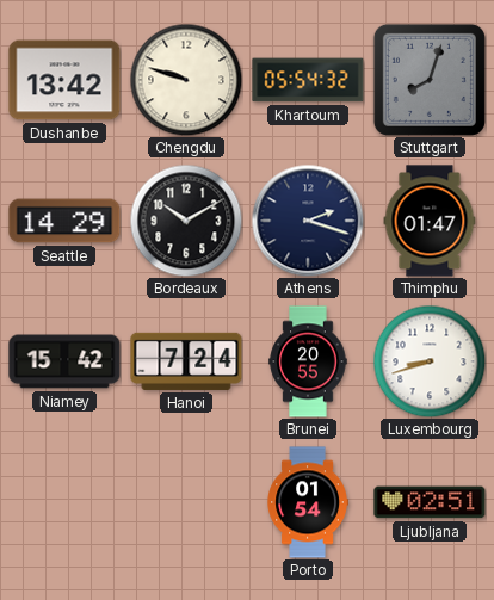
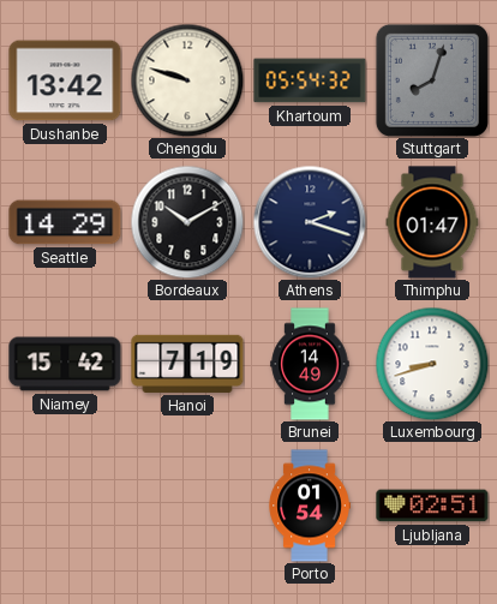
Hanoi: 7:24 -> 7:19 (187, 364)
Brunei: 20:55 -> 14:49 (310, 364)
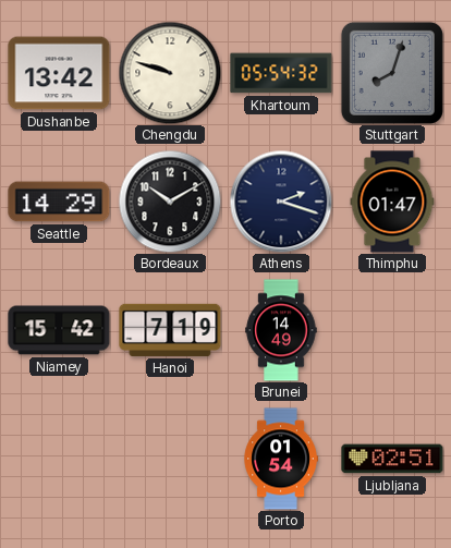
Luxembourg: 8:42 -> none (432, 364)
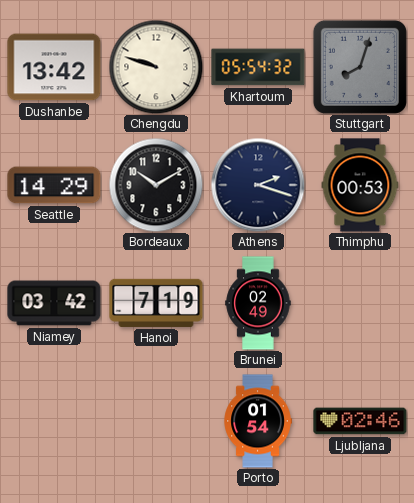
Thimphu: 01:47 -> 00:53 (360, 185)
Niamey: 15:42 -> 03:42 (54, 303)
Brunei: 14:49 -> 02:49 (258, 303)
Ljubljana: 02:51 -> 02:46 (360, 421)
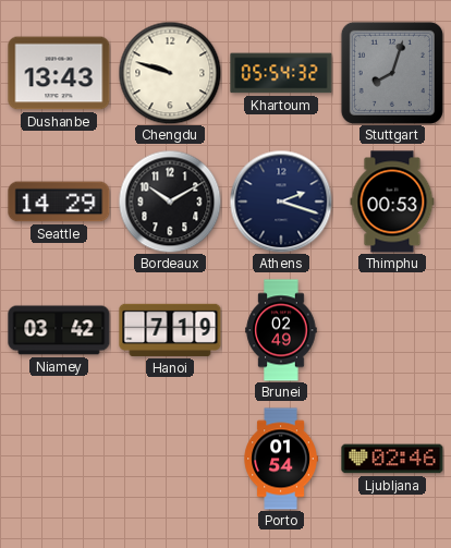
Dushanbe: 13:42 -> 13:43 (59, 73)
